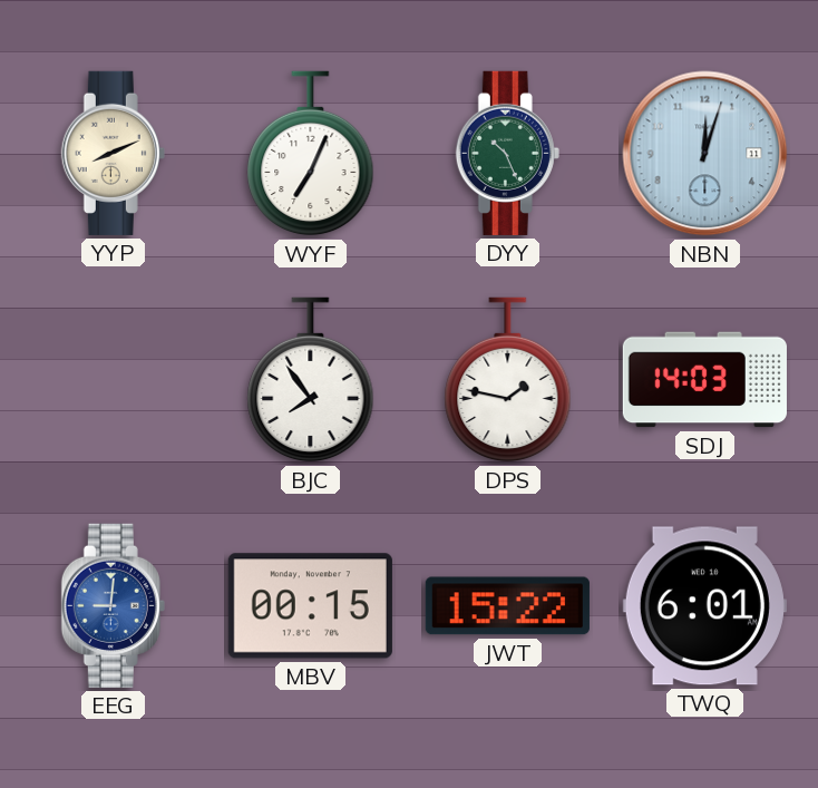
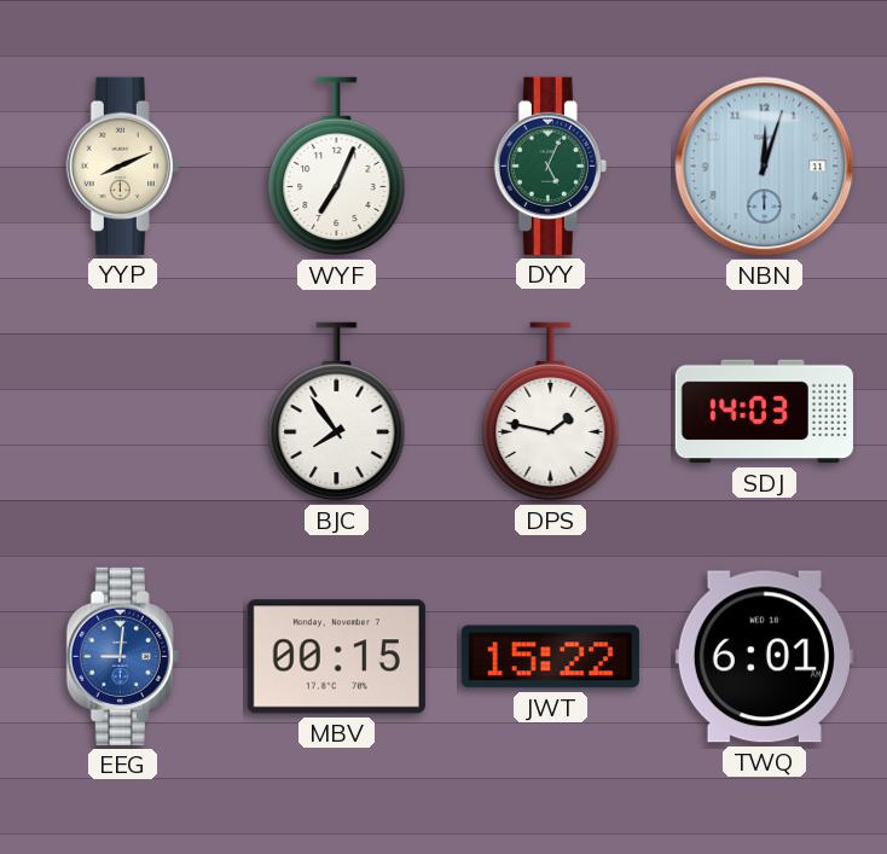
DYY: 10:26 -> 5:04 (550, 165)
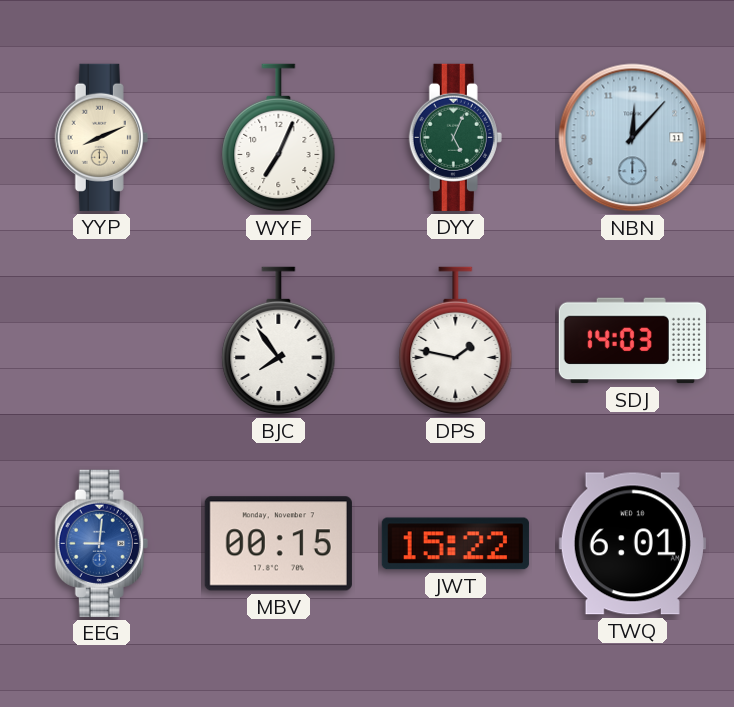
NBN: 12:03 -> 12:07 (633, 138)
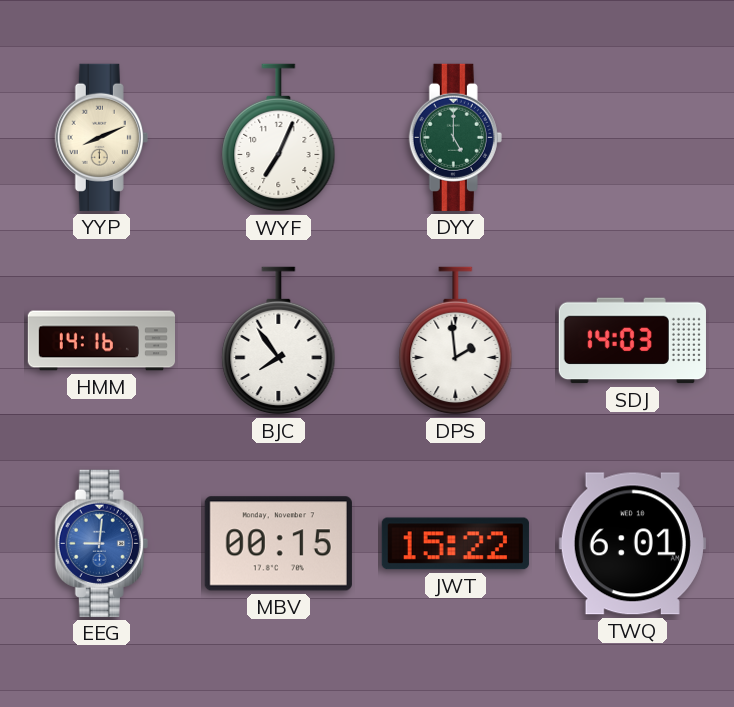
DYY: 5:04 -> 5:00 (455, 137)
NBN: 12:07 -> none (633, 138)
HMM: none -> 14:16 (101, 341)
DPS: 1:47 -> 1:59 (456, 341)
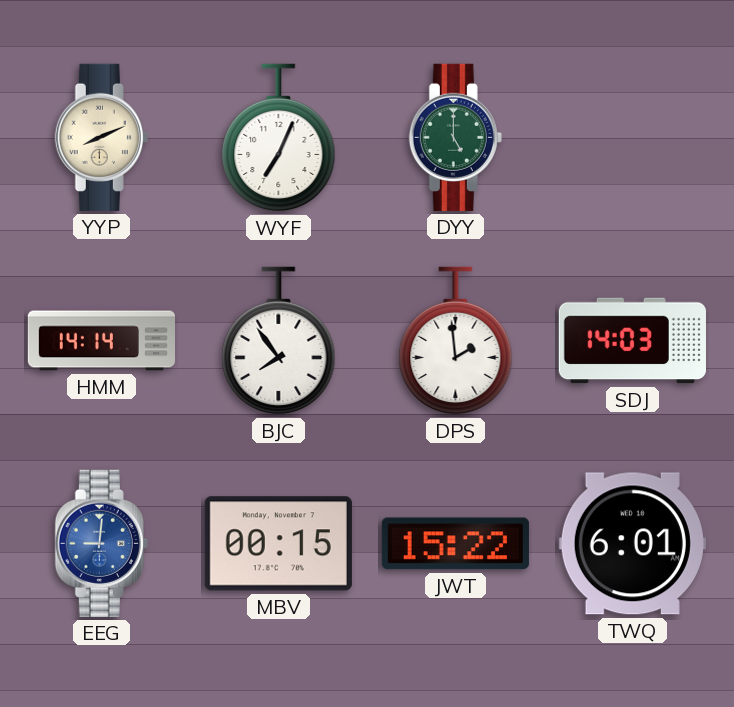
HMM: 14:16 -> 14:14 (101, 341)
